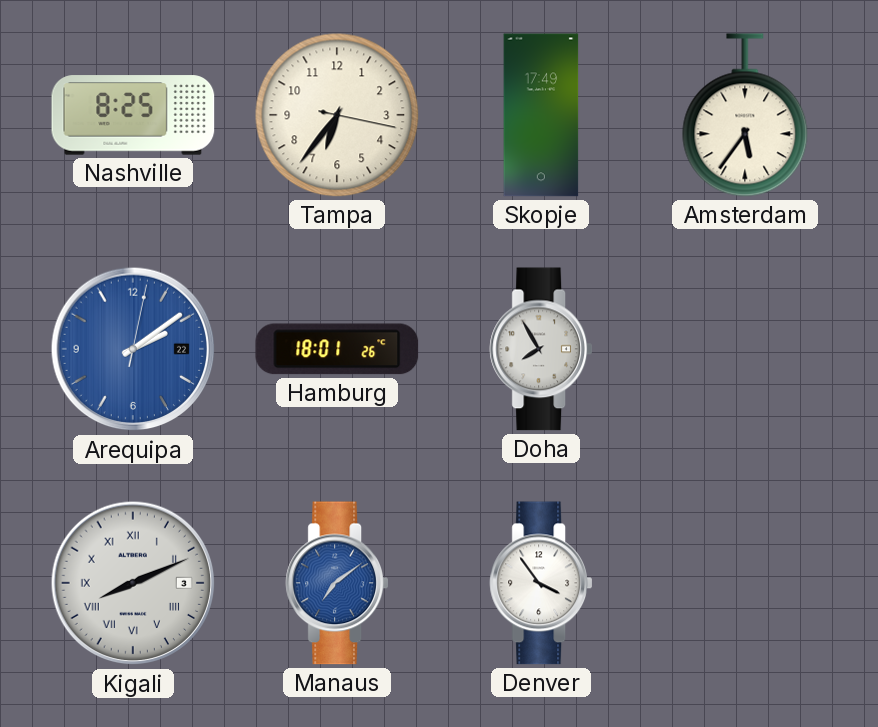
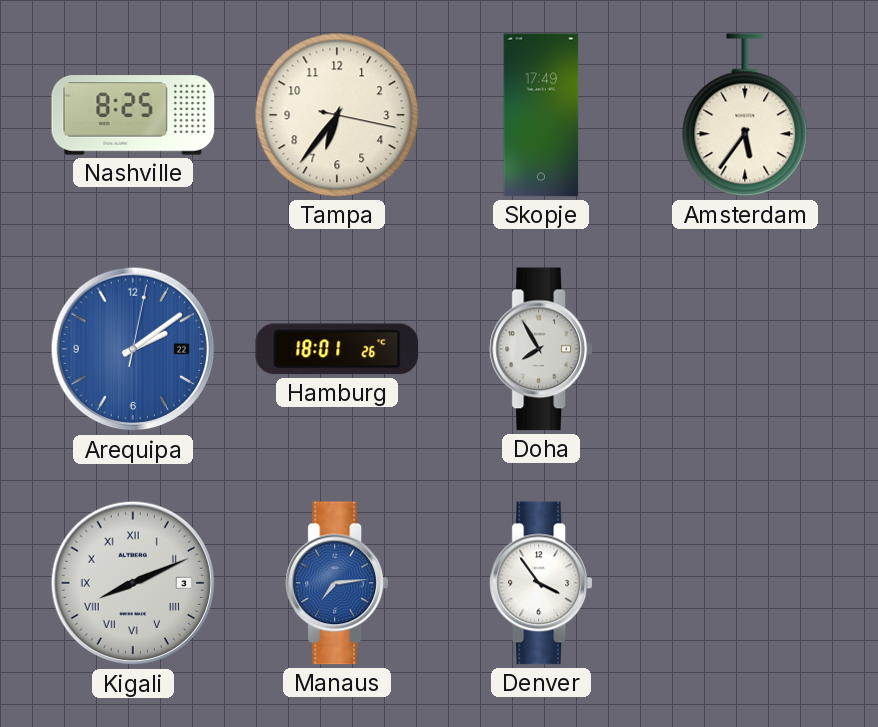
Manaus: 7:09 -> 7:14 (336, 583)
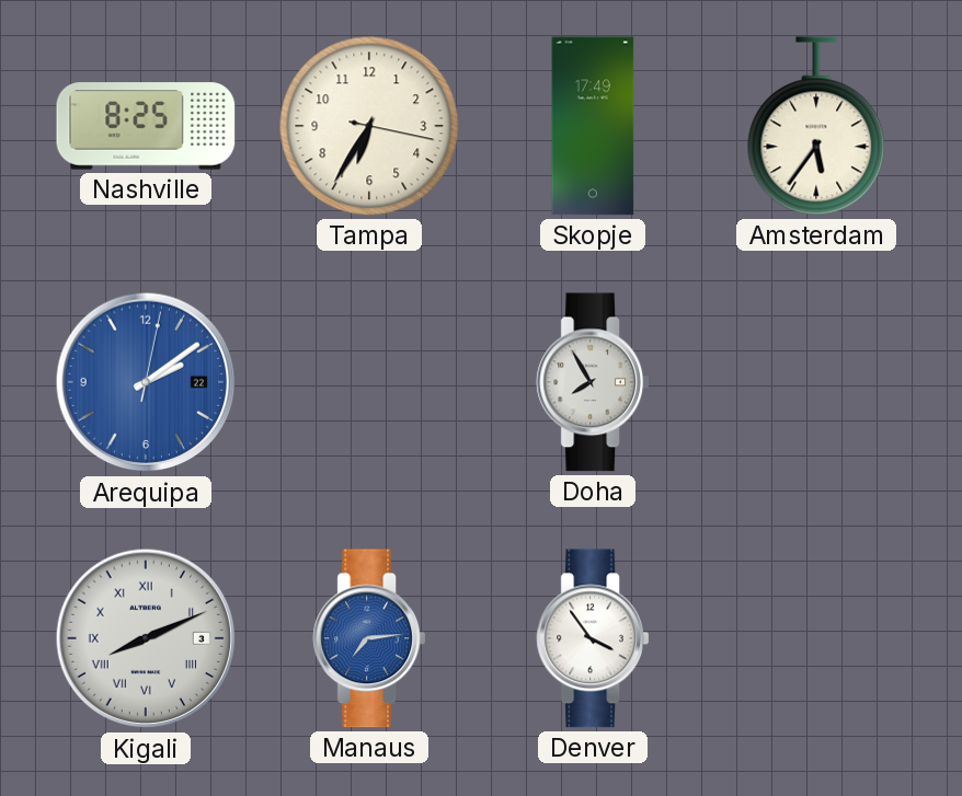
Tampa: 6:36 -> 6:35 (369, 126)
Hamburg: 18:01 -> none (337, 349)
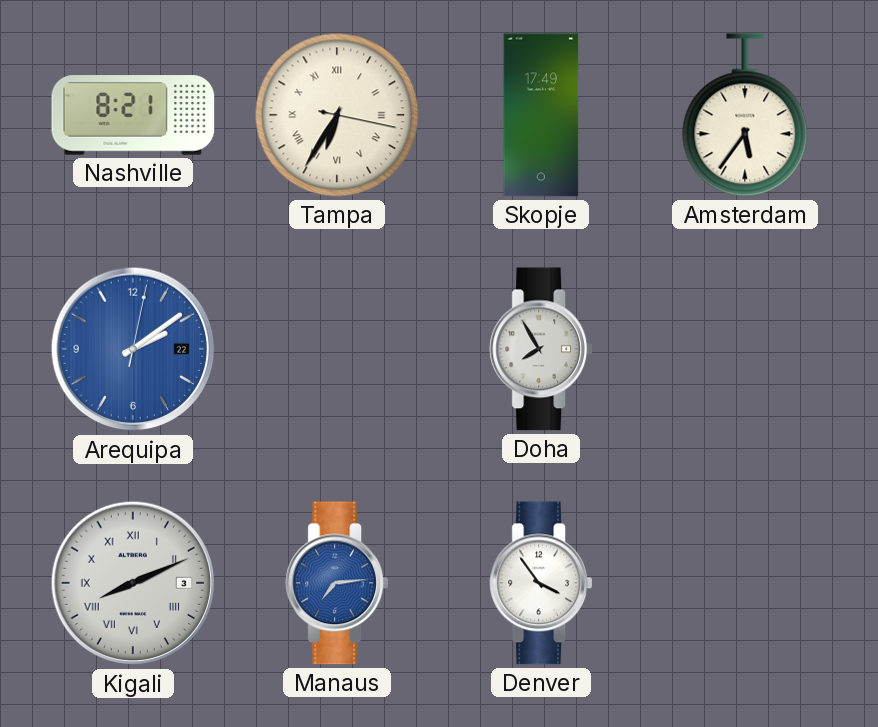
Nashville: 8:25 -> 8:21 (133, 115)
Tampa numerals: Arabic -> Roman (337, 115)
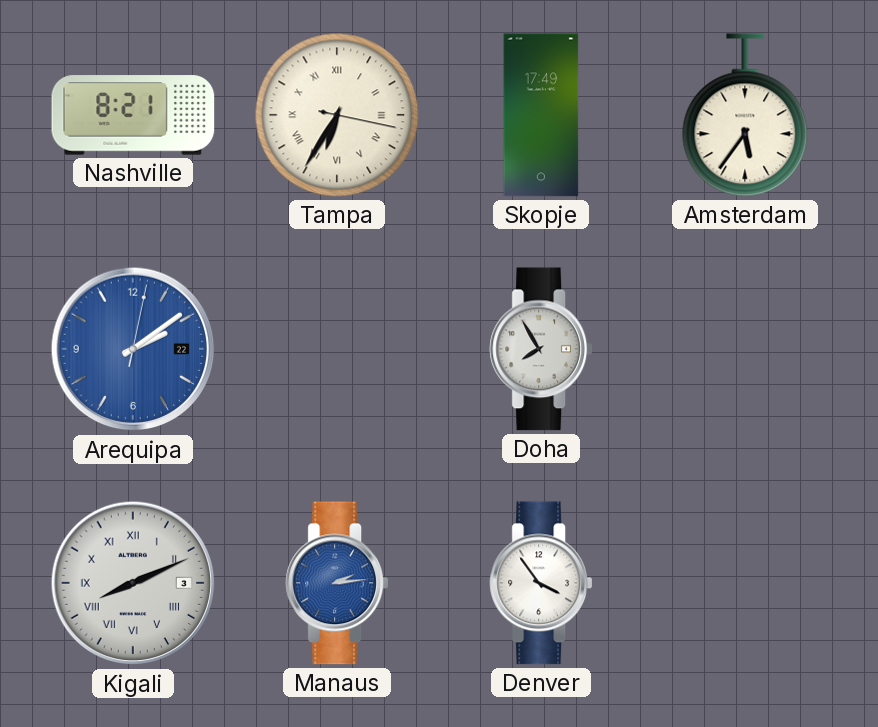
Manaus: 7:14 -> 2:14 (336, 583)
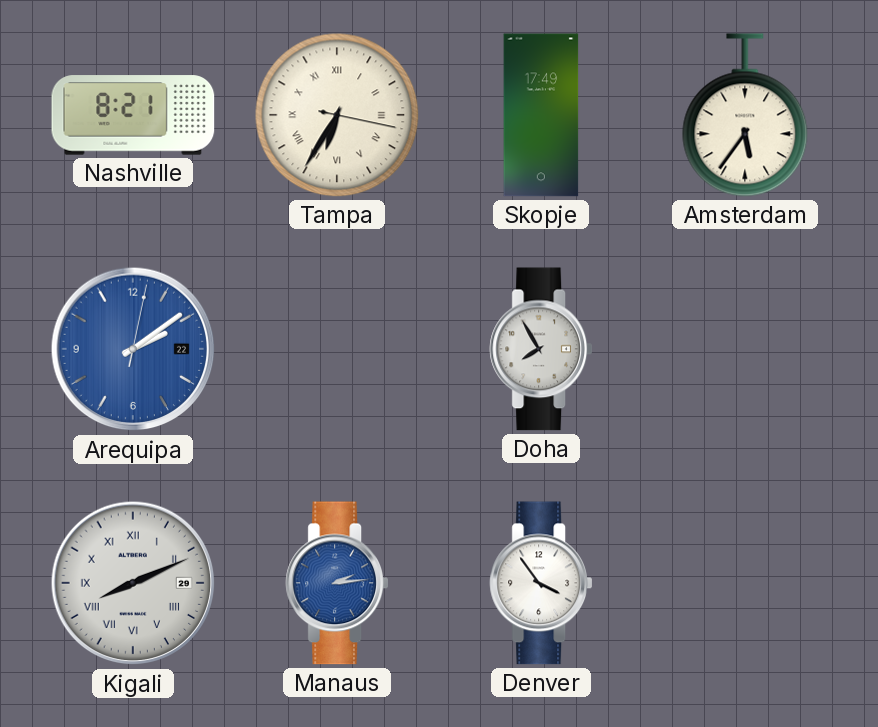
Kigali date: 3 -> 29 (133, 583)
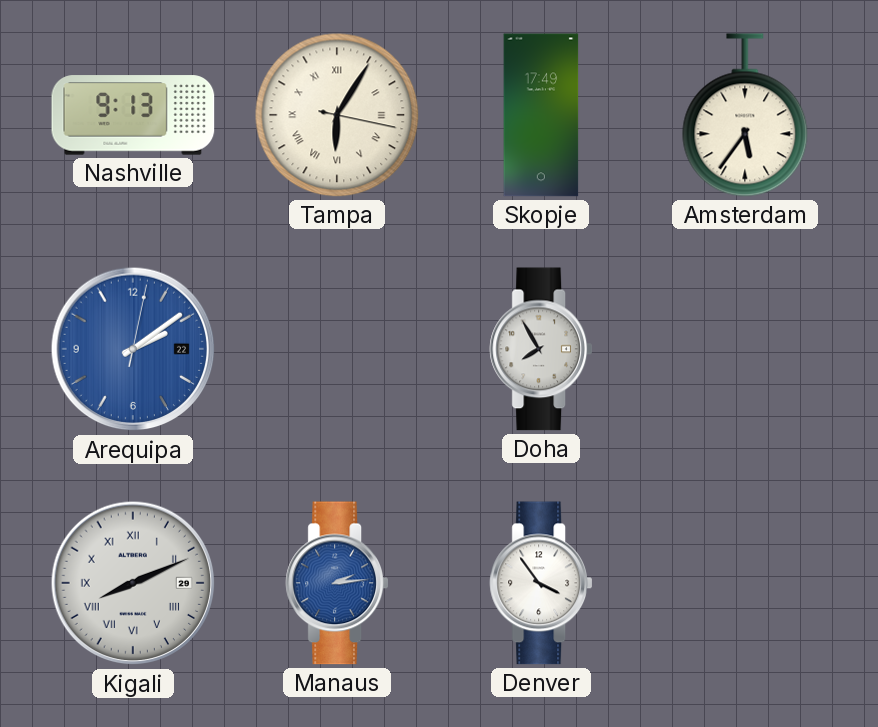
Nashville: 8:21 -> 9:13 (133, 115)
Tampa: 6:35 -> 6:05 (337, 115)
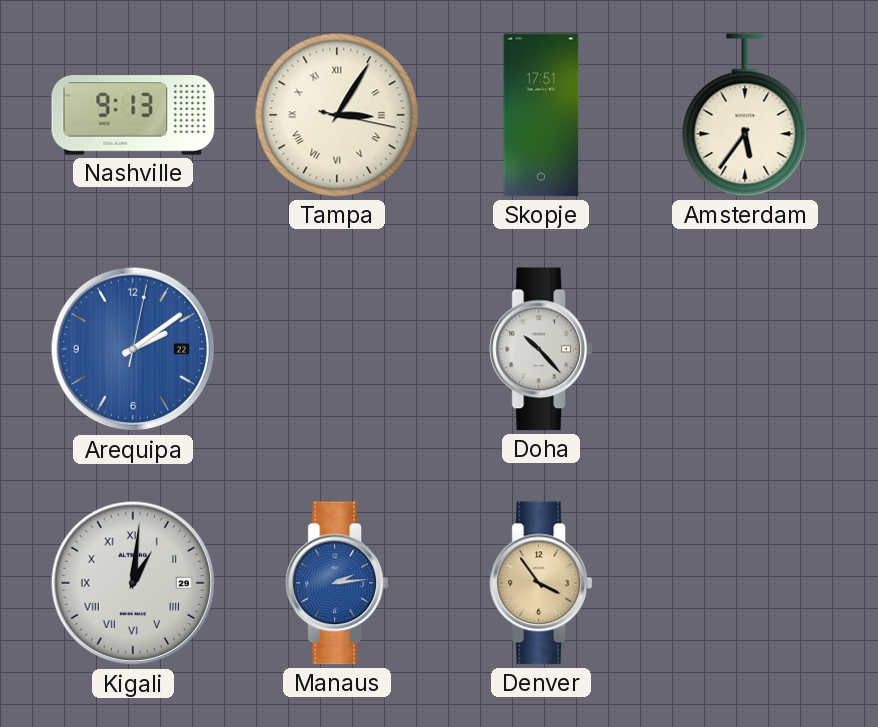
Tampa: 6:05 -> 3:05 (337, 115)
Skopje: 17:49 -> 17:51 (541, 115)
Doha: 7:55 -> 10:23 (540, 349)
Kigali: 8:11 -> 1:01 (133, 583)
Denver dial: white -> champagne (540, 583)
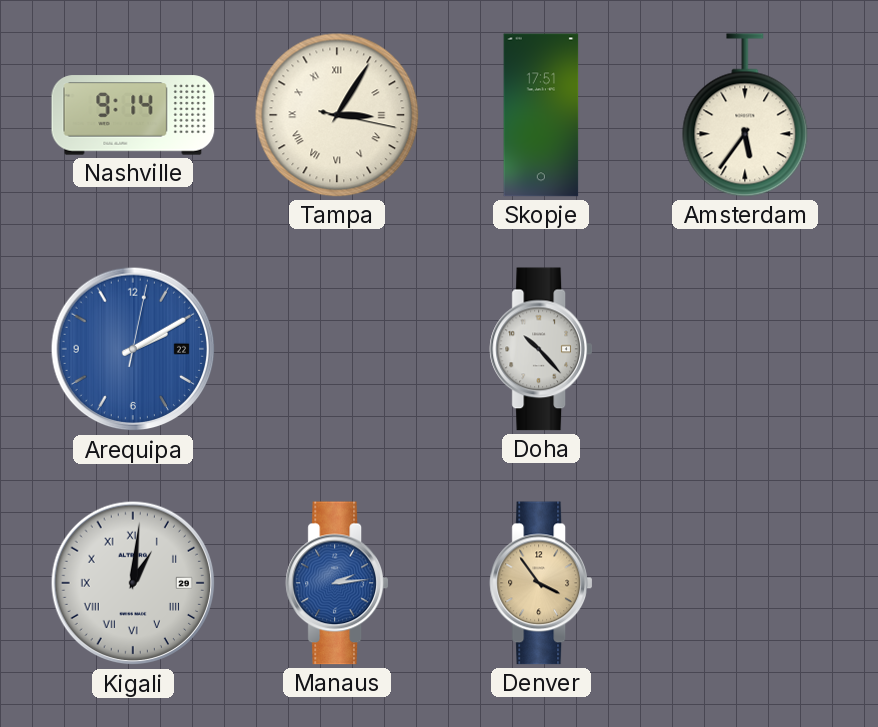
Nashville: 9:13 -> 9:14 (133, 115)
Arequipa: 2:09 -> 2:10 (133, 349)
